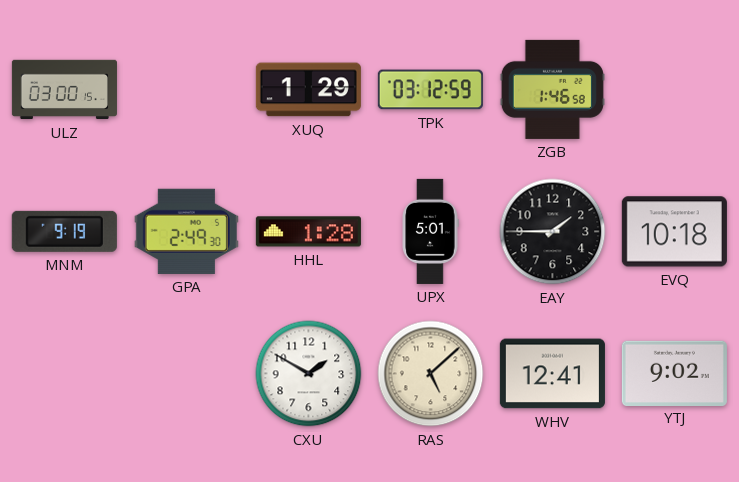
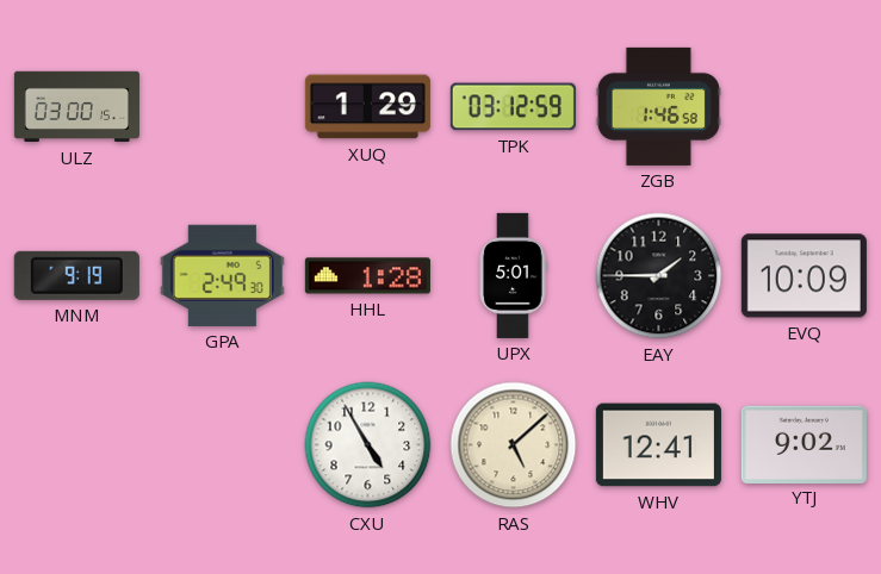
EVQ: 10:18 -> 10:09 (804, 276)
CXU: 1:50 -> 4:55 (368, 445)
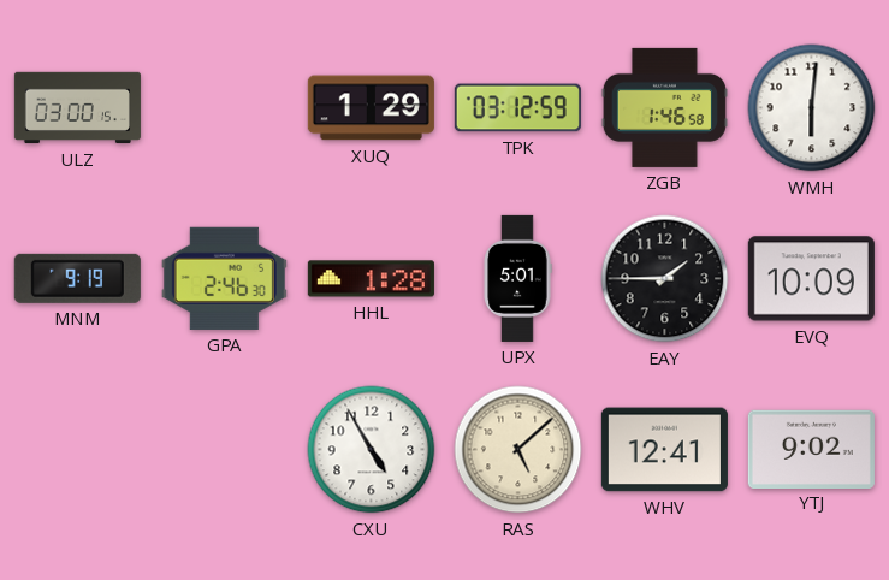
WMH: none -> 6:01 (812, 108)
GPA: 2:49 -> 2:46 (224, 278)
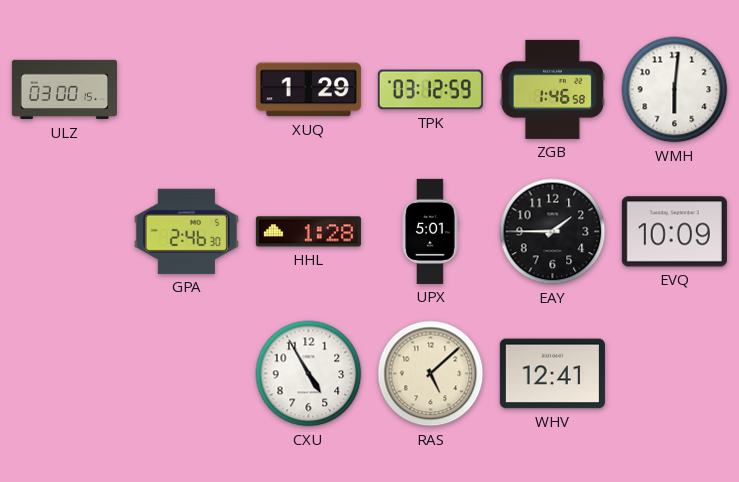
MNM: 9:19 -> none (77, 278)
YTJ: 9:02 -> none (811, 449)
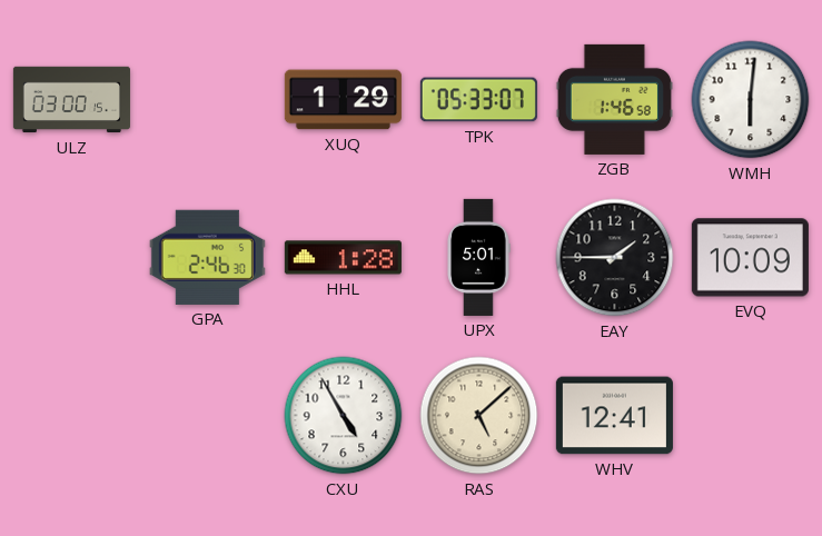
TPK: 03:12 -> 05:33 (478, 100)
